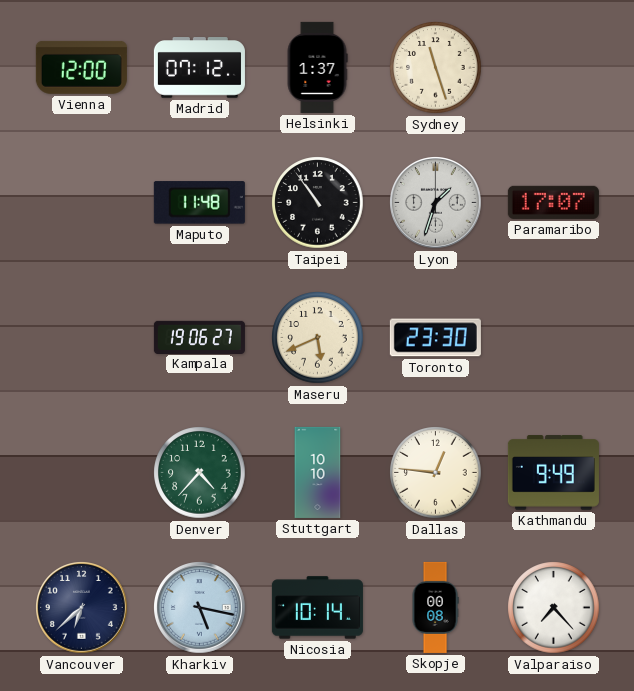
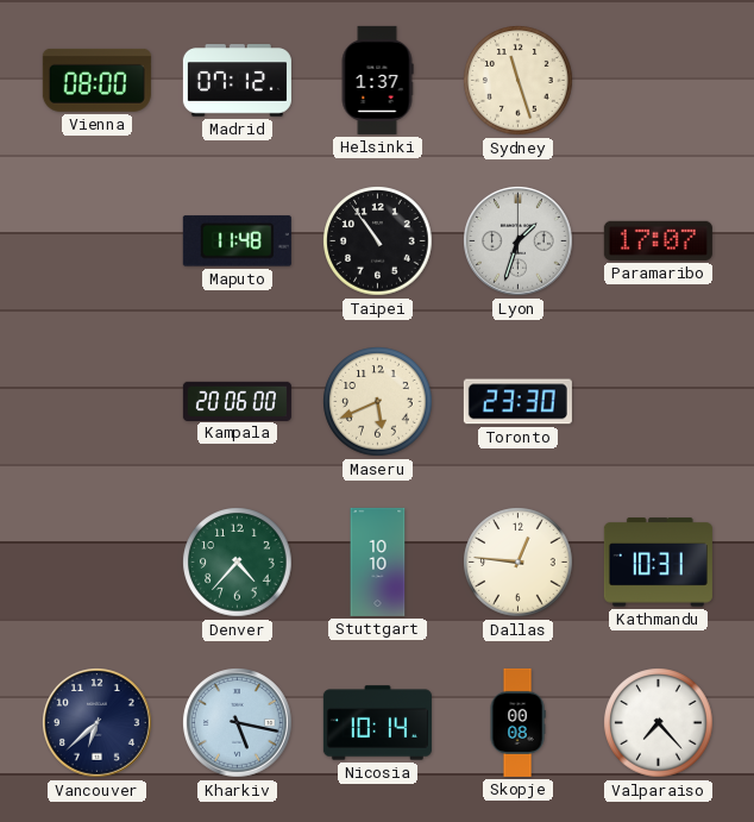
Vienna: 12:00 -> 08:00 (96, 80)
Kampala: 19:06 -> 20:06 (237, 401)
Kathmandu: 9:49 -> 10:31 (658, 563)
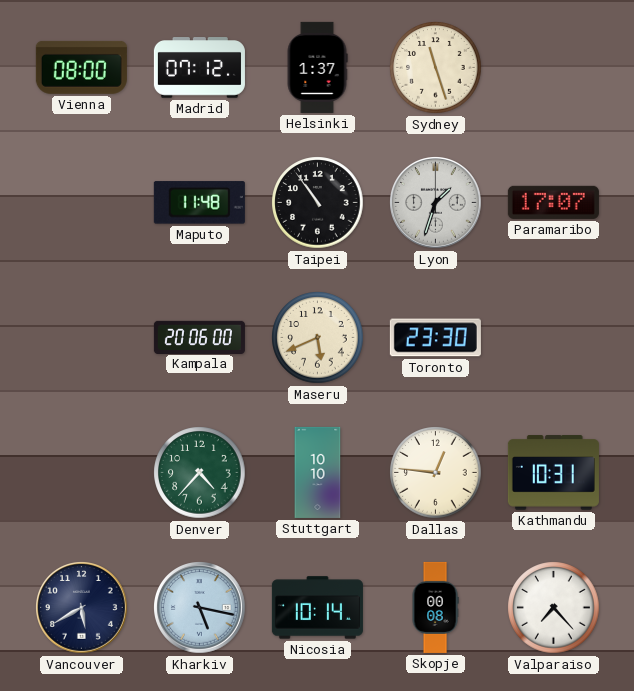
Vancouver: 6:38 -> 5:40 (82, 608)
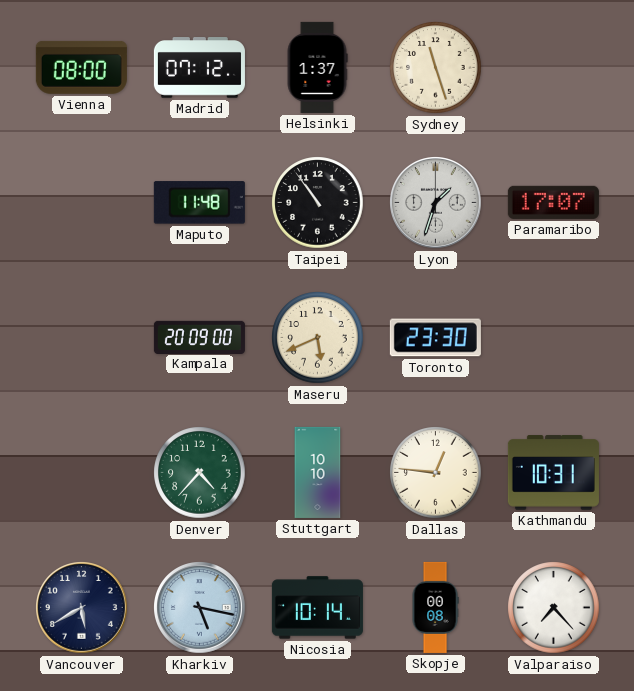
Kampala: 20:06 -> 20:09 (199, 337)
